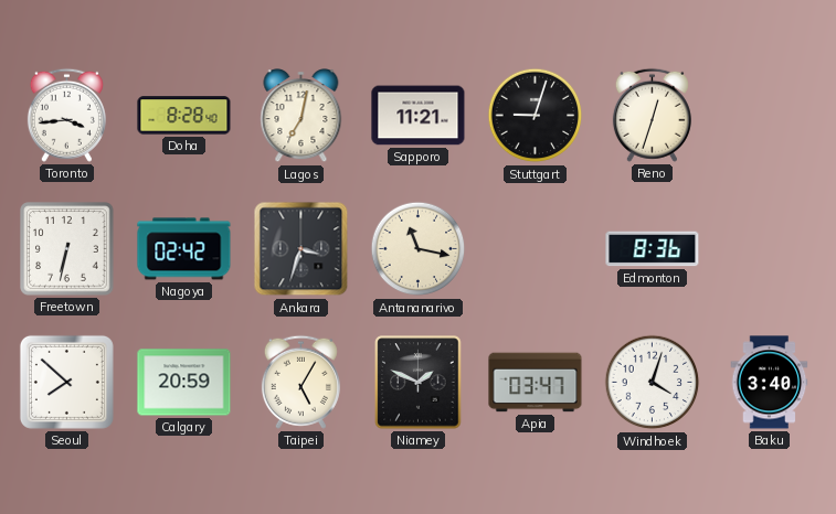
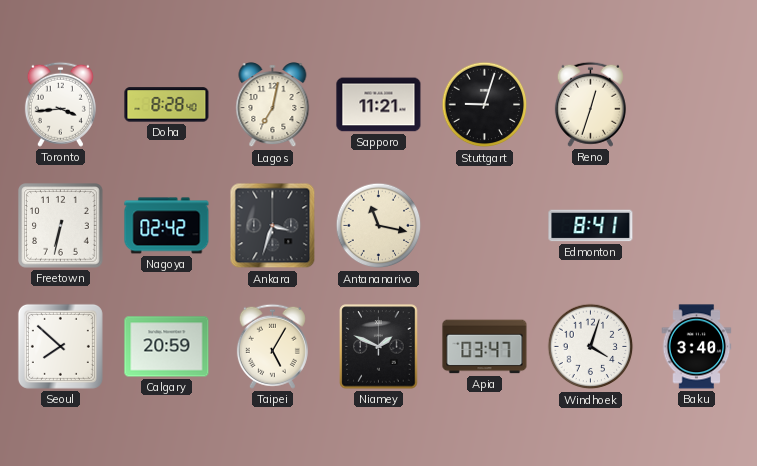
Edmonton: 8:36 -> 8:41 (591, 226)
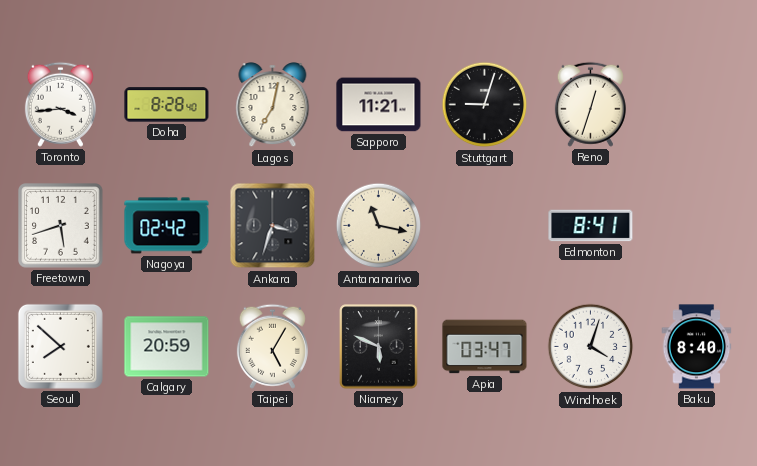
Freetown: 6:32 -> 5:42 (61, 226)
Niamey: 1:49 -> 5:49 (379, 347)
Baku: 3:40 -> 8:40 (697, 347)
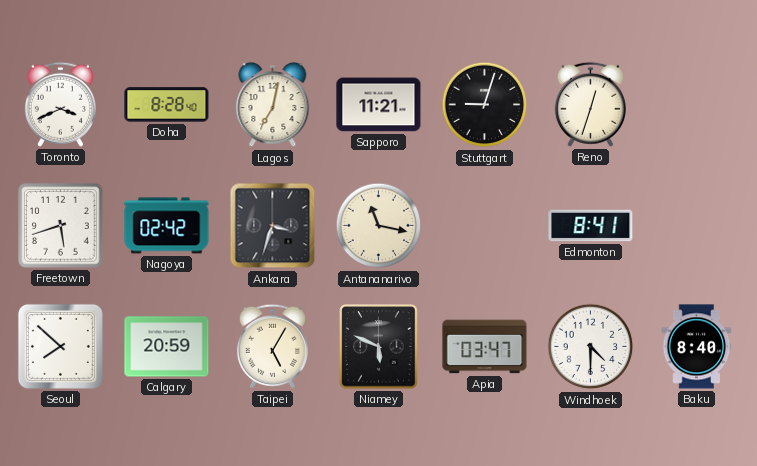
Toronto: 3:44 -> 3:41 (60, 104)
Windhoek: 4:03 -> 4:30 (591, 347)
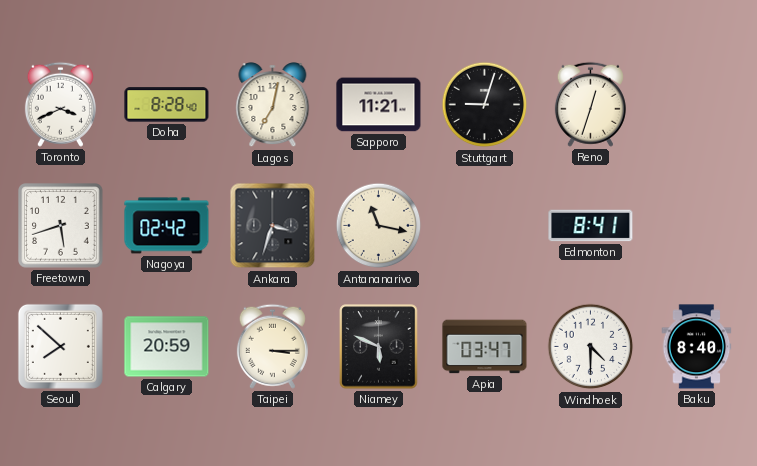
Taipei: 5:05 -> 3:15 (272, 346)
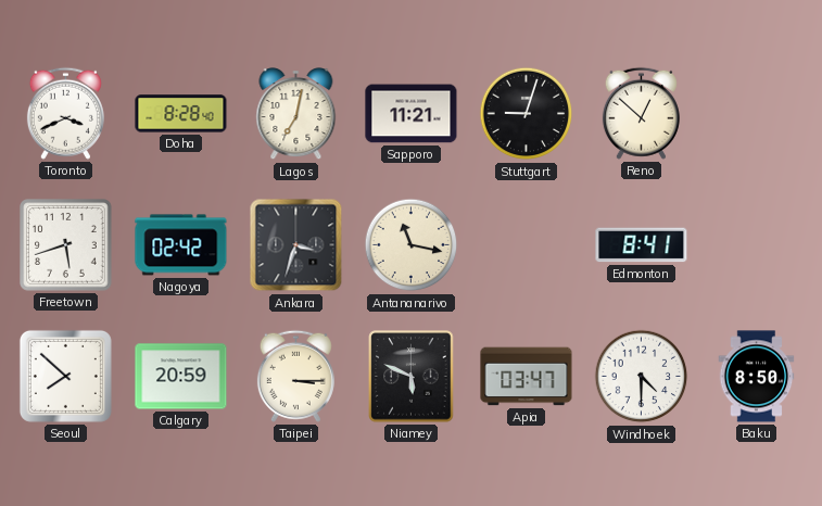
Reno: 12:33 -> 12:52 (641, 113)
Baku: 8:40 -> 8:50 (757, 377)
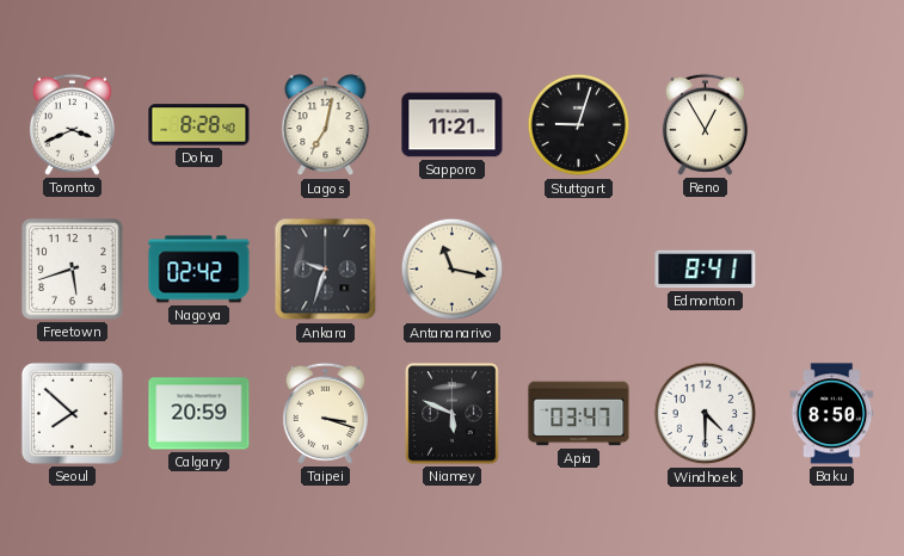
Reno: 12:52 -> 12:55 (705, 124)
Ankara: 3:33 -> 9:33 (326, 270)
Taipei: 3:15 -> 3:18 (325, 413)
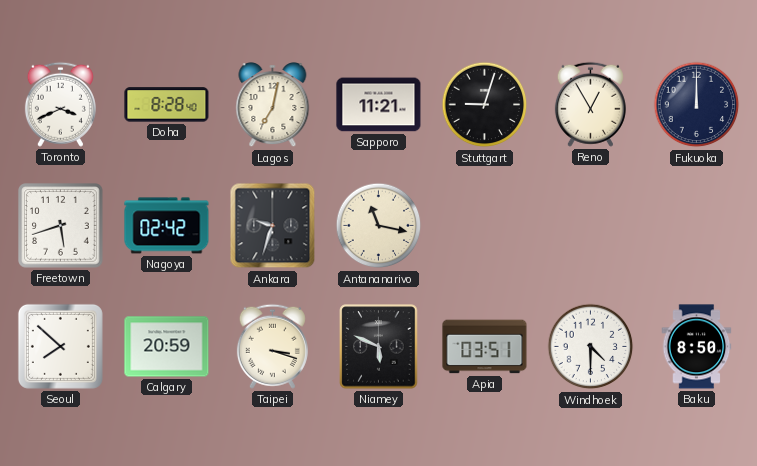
Fukuoka: none -> 12:00 (697, 105)
Edmonton: 8:41 -> none (706, 270)
Apia: 03:47 -> 03:51 (485, 347)
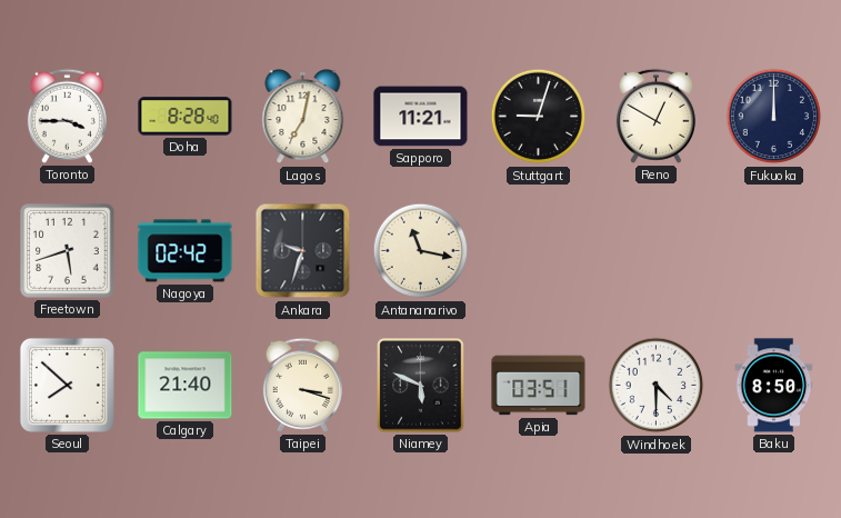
Toronto: 3:41 -> 3:45 (67, 116)
Reno: 12:55 -> 12:50 (655, 116)
Calgary: 20:59 -> 21:40 (186, 386)
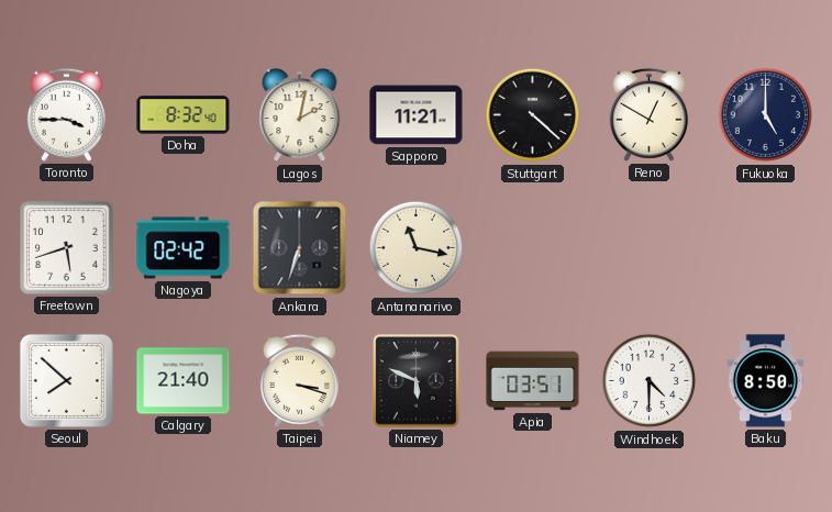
Doha: 8:28 -> 8:32 (184, 115)
Lagos: 7:02 -> 2:02 (300, 115)
Stuttgart: 9:03 -> 4:22 (533, 115)
Fukuoka: 12:00 -> 5:00 (766, 115)
Ankara: 9:33 -> 6:33 (300, 248)
